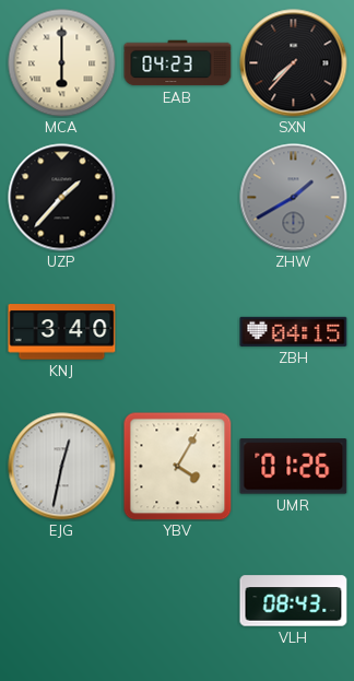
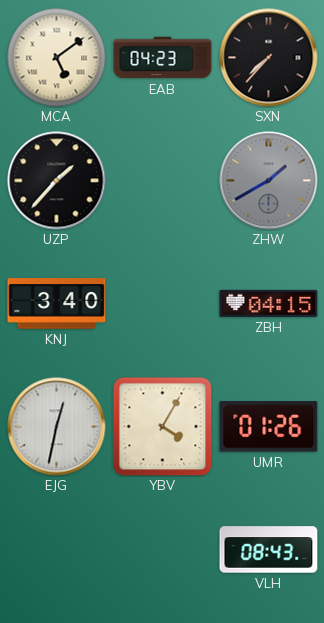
MCA: 6:00 -> 5:09 (57, 58)
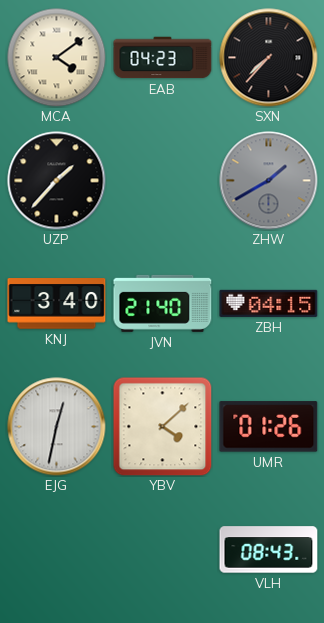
MCA: 5:09 -> 4:09 (57, 58)
JVN: none -> 21:40 (163, 303)
YBV: 4:05 -> 4:08 (162, 426)
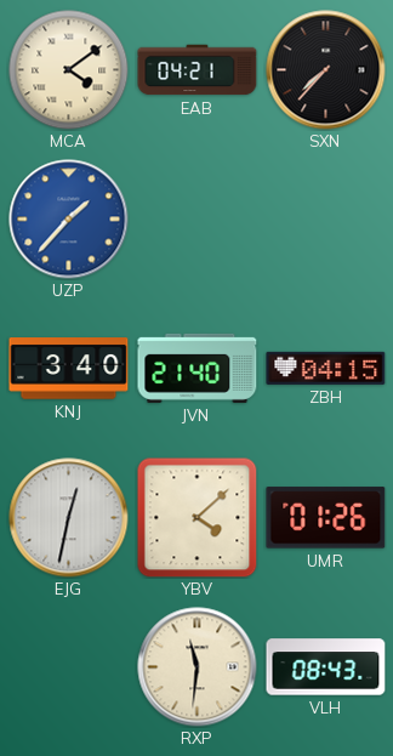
EAB: 04:23 -> 04:21 (198, 70)
UZP dial: black -> blue (69, 220)
ZHW: 1:40 -> none (269, 181)
RXP: none -> 11:31 (198, 667)
